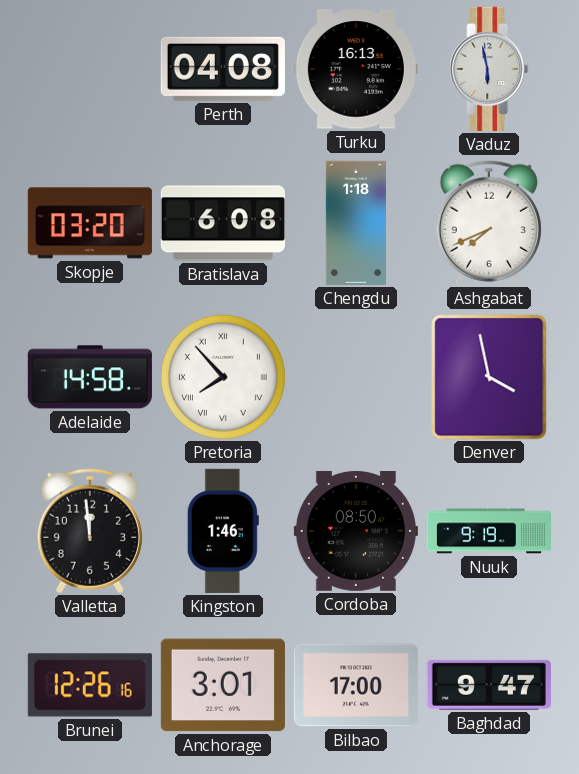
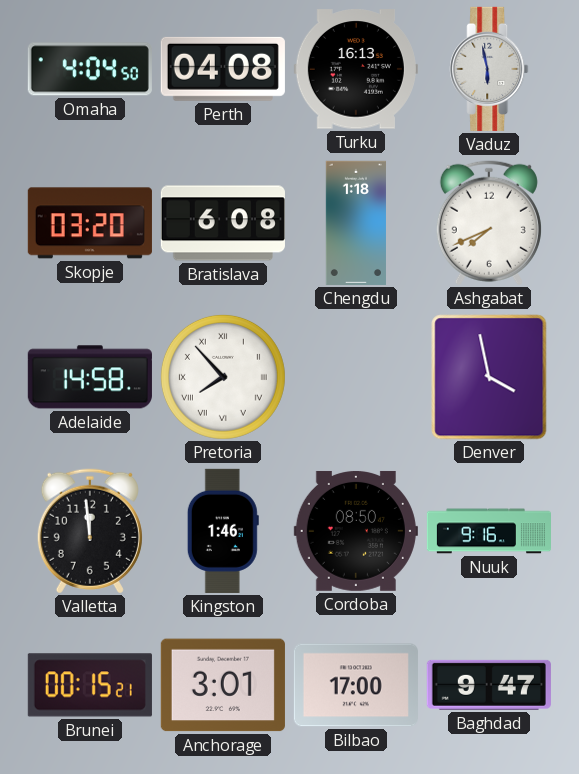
Omaha: none -> 4:04 (90, 69)
Nuuk: 9:19 -> 9:16 (488, 531)
Brunei: 12:26 -> 00:15 (90, 685)
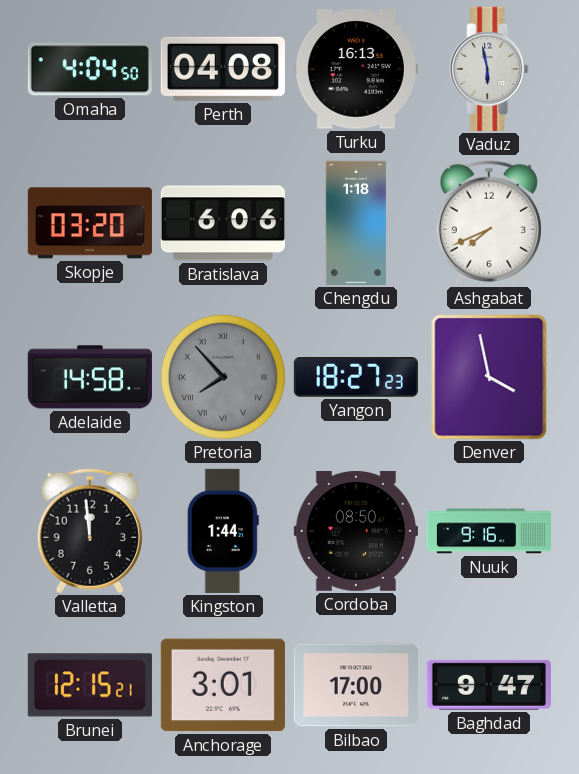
Bratislava: 6:08 -> 6:06 (223, 223)
Pretoria dial: white -> grey (223, 377)
Yangon: none -> 18:27 (356, 378)
Kingston: 1:46 -> 1:44 (223, 531)
Brunei: 00:15 -> 12:15 (90, 685)
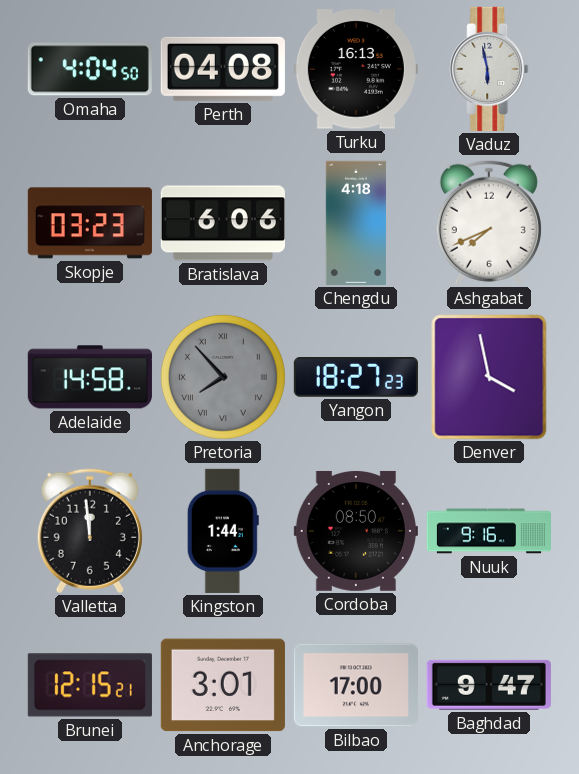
Skopje: 03:20 -> 03:23 (90, 223)
Chengdu: 1:18 -> 4:18 (355, 223)
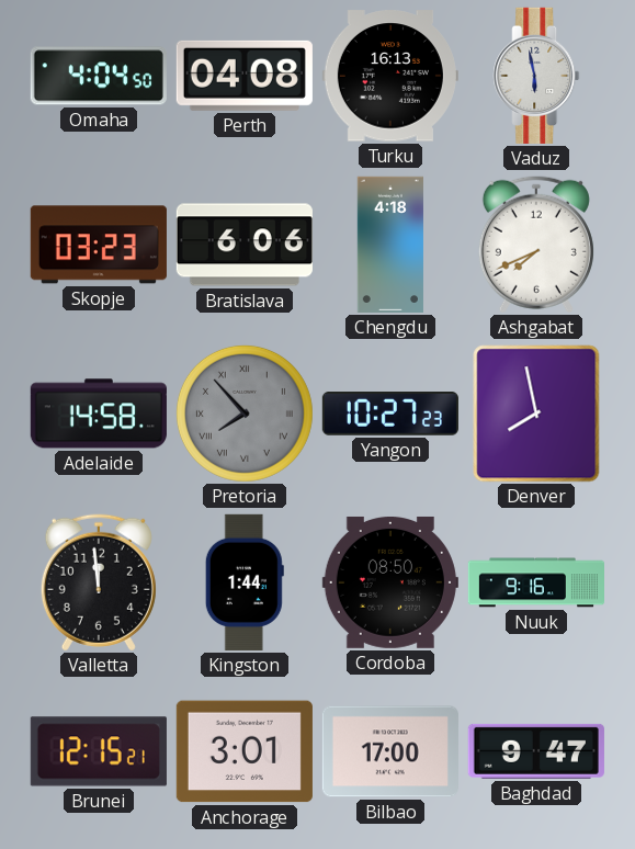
Yangon: 18:27 -> 10:27 (390, 415)
Denver: 3:58 -> 7:58 (536, 414)
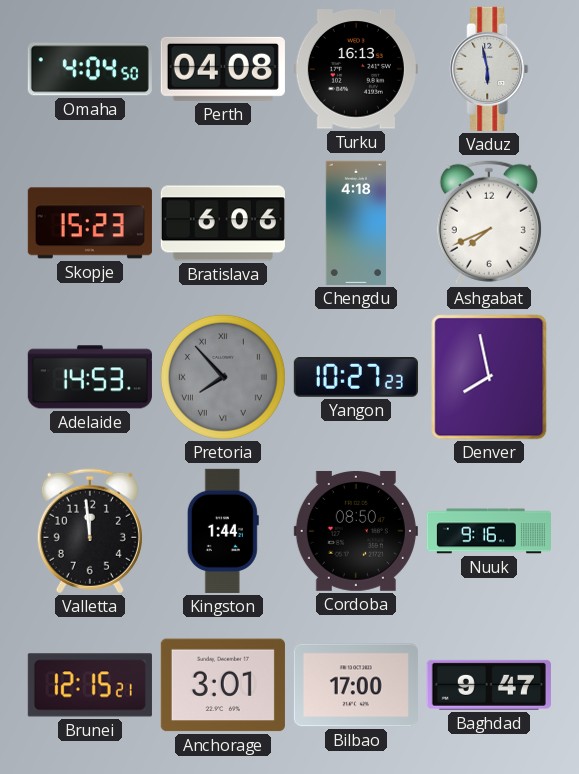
Skopje: 03:23 -> 15:23 (90, 223)
Adelaide: 14:58 -> 14:53 (90, 377)
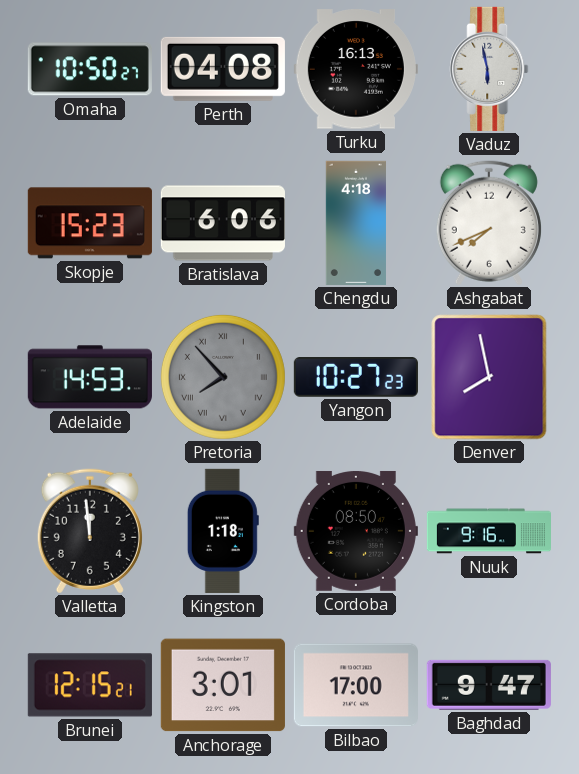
Omaha: 4:04 -> 10:50 (90, 69)
Kingston: 1:44 -> 1:18 (223, 531)
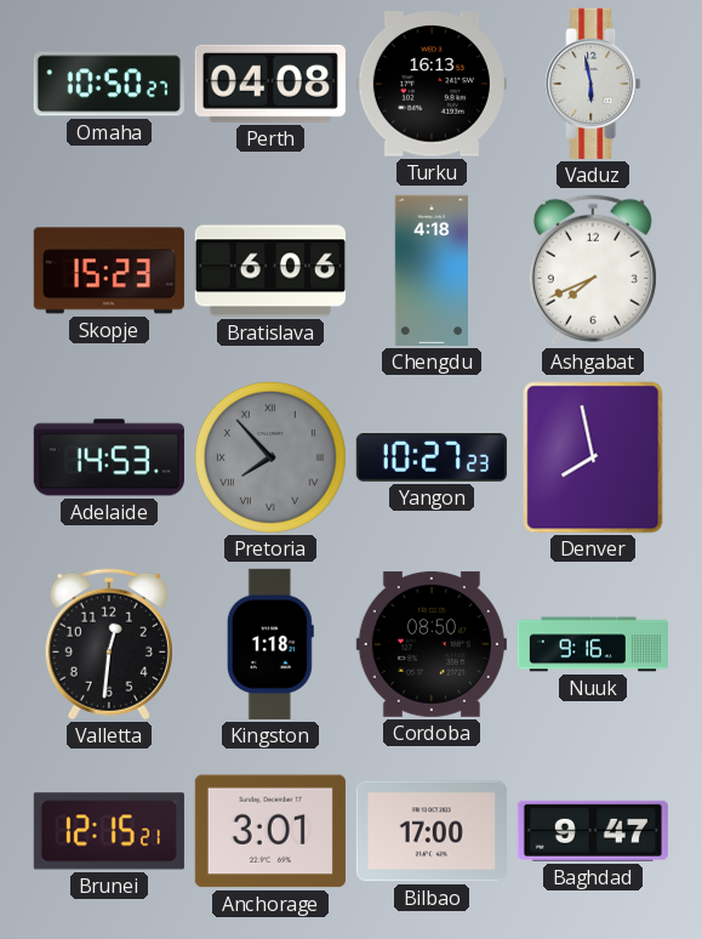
Valletta: 11:59 -> 12:31 (109, 644)
